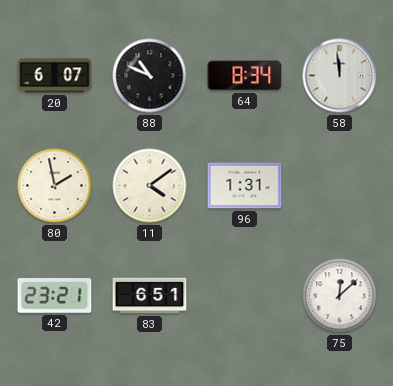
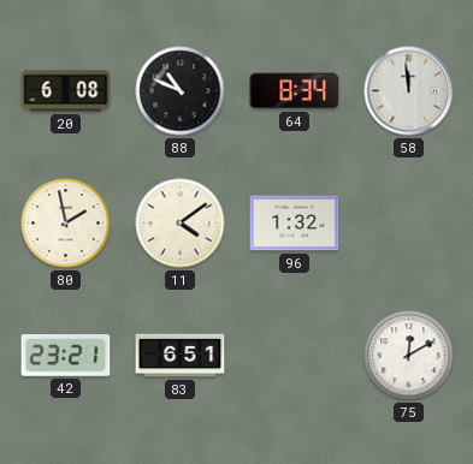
20: 6:07 -> 6:08 (66, 91)
96: 1:31 -> 1:32 (295, 224)
75: 12:08 -> 12:10 (409, 356)
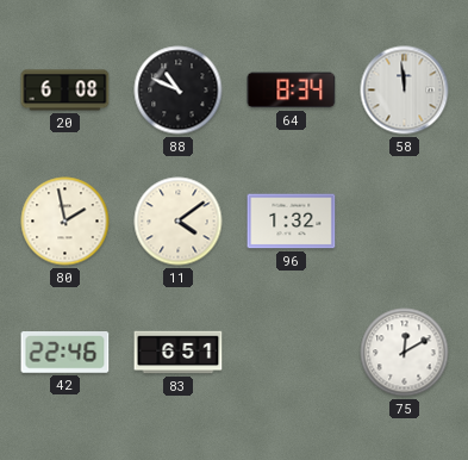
42: 23:21 -> 22:46 (65, 353)
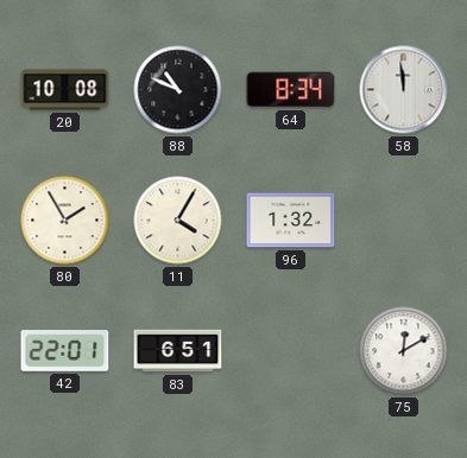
20: 6:08 -> 10:08 (65, 90)
80: 1:58 -> 1:55 (65, 221)
11: 4:09 -> 4:05 (178, 221)
42: 22:46 -> 22:01 (65, 351)
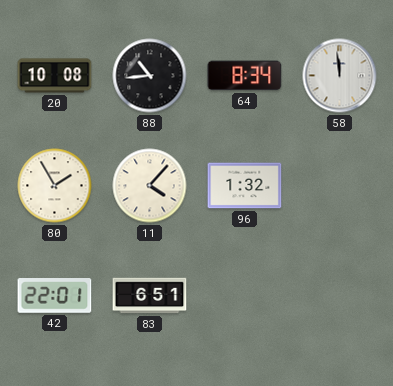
88: 10:49 -> 10:44 (150, 76)
11: 4:05 -> 4:07 (150, 186)
75: 12:10 -> none (404, 351)
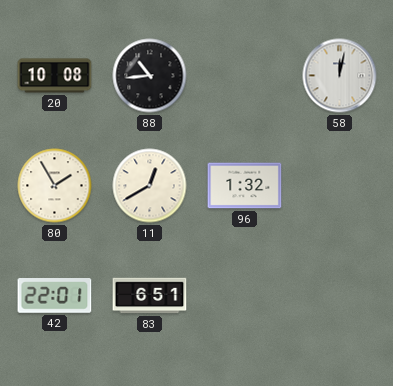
64: 8:34 -> none (245, 76)
58: 11:59 -> 12:02 (340, 76)
11: 4:07 -> 12:40 (150, 186)
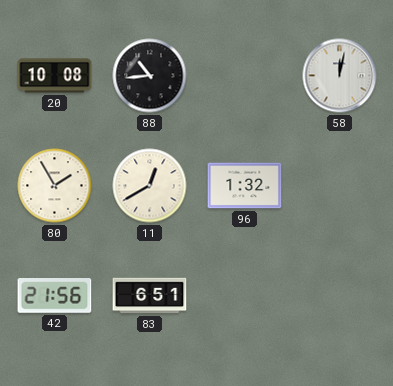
42: 22:01 -> 21:56 (55, 296)
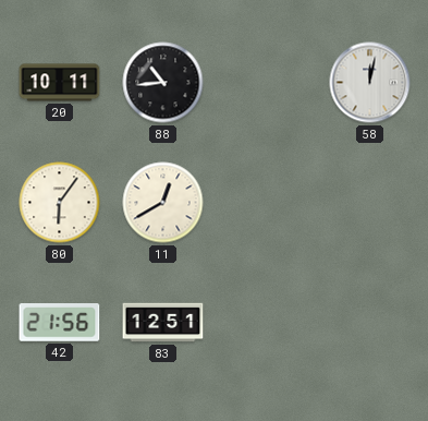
20: 10:08 -> 10:11 (60, 83)
80: 1:55 -> 6:06 (60, 203)
96: 1:32 -> none (245, 186)
83: 6:51 -> 12:51 (163, 323)
